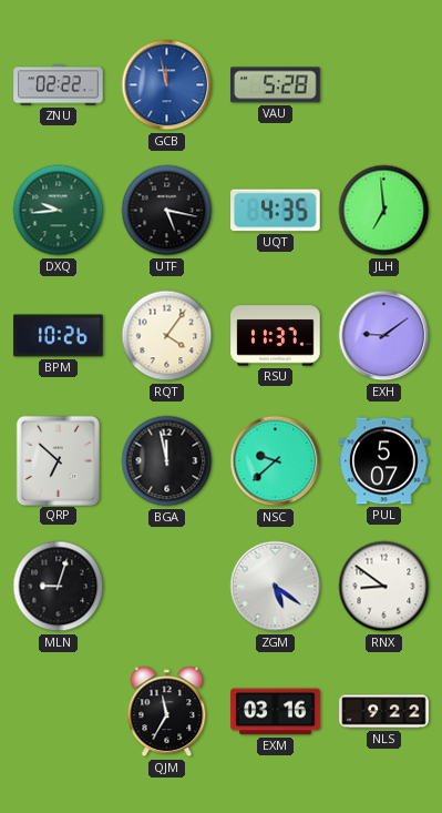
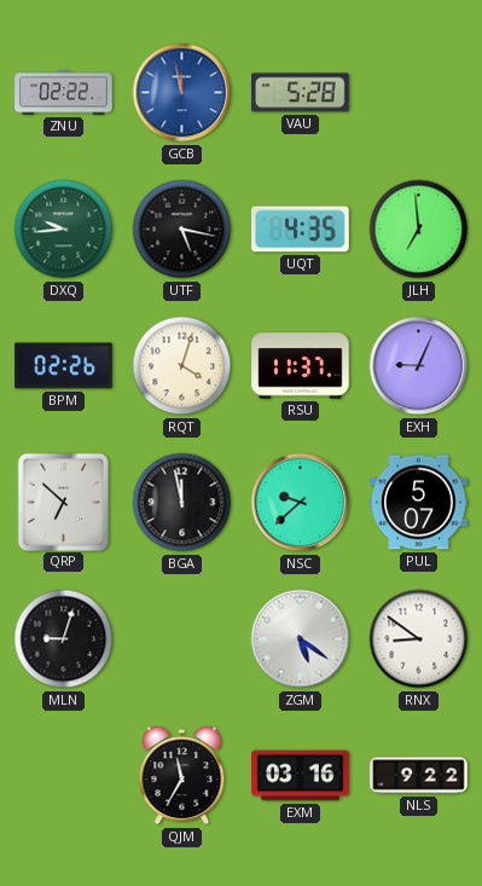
BPM: 10:26 -> 02:26 (64, 366)
RQT: 4:06 -> 4:03 (182, 366)
EXH: 9:09 -> 9:04 (419, 366)
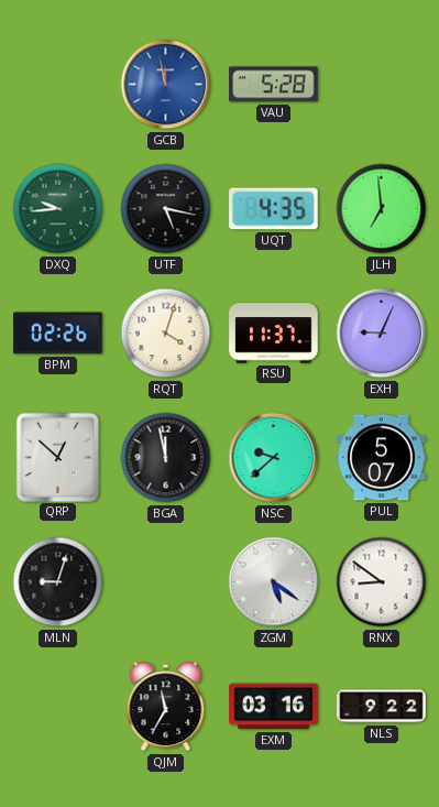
ZNU: 02:22 -> none (64, 93)
QRP: 6:52 -> 12:52 (57, 457)
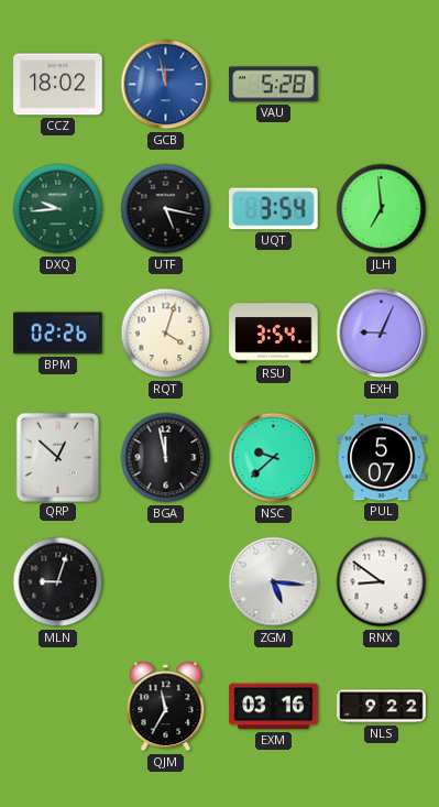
CCZ: none -> 18:02 (58, 85)
UQT: 4:35 -> 3:54 (274, 209)
RSU: 11:37 -> 3:54 (274, 334)
ZGM: 5:21 -> 5:16 (274, 582)
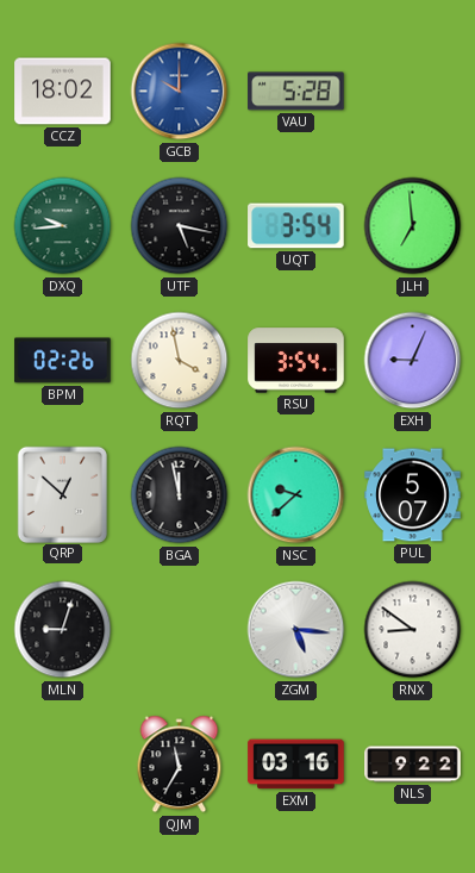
GCB: 11:58 -> 10:00 (180, 92)
RQT: 4:03 -> 3:58 (180, 361)
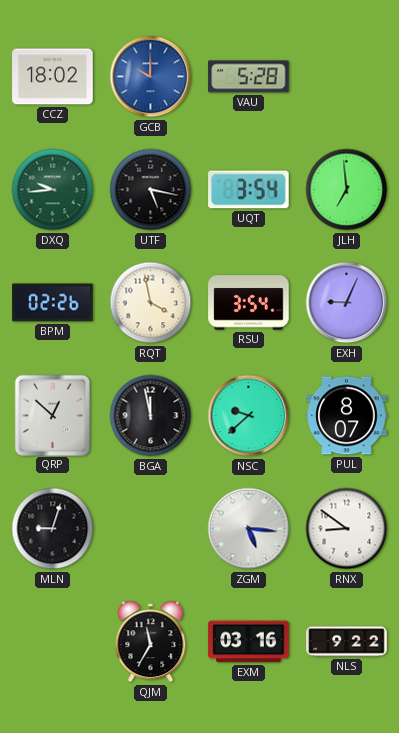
PUL: 5:07 -> 8:07 (347, 416)
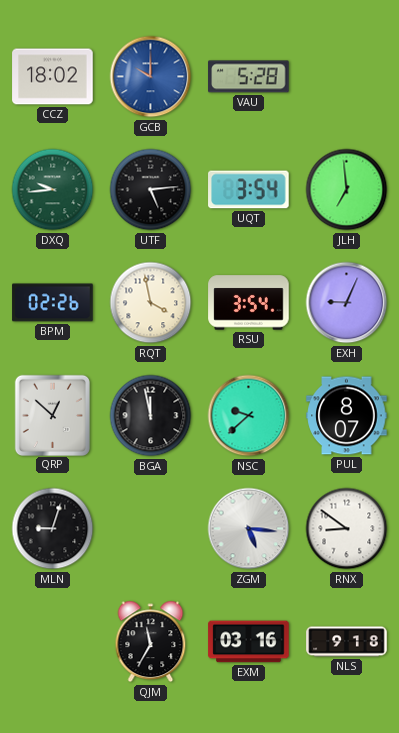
UTF: 5:17 -> 5:14 (151, 190)
NLS: 9:22 -> 9:18 (347, 642)
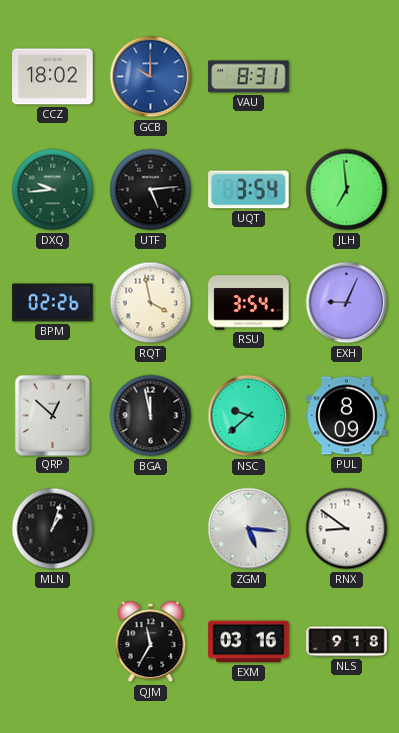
VAU: 5:28 -> 8:31 (249, 77)
PUL: 8:07 -> 8:09 (347, 416)
MLN: 9:03 -> 1:03 (53, 529)
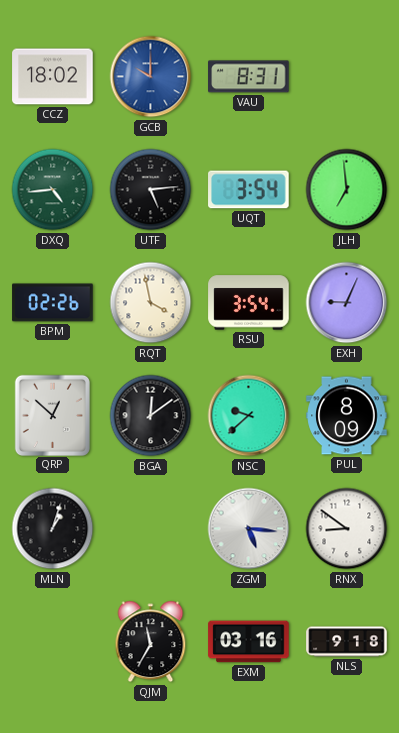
DXQ: 9:44 -> 4:44 (53, 190)
BGA: 11:58 -> 12:09 (151, 416)
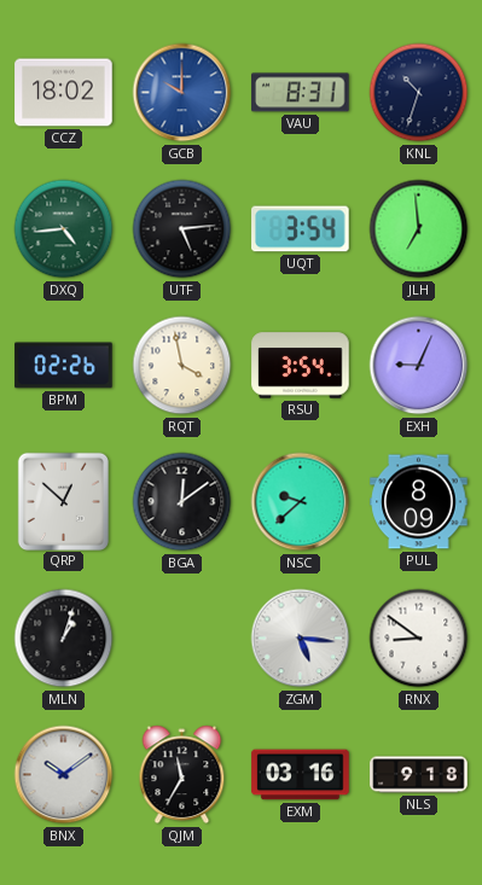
KNL: none -> 10:33 (419, 93)
BNX: none -> 10:09 (64, 775)
